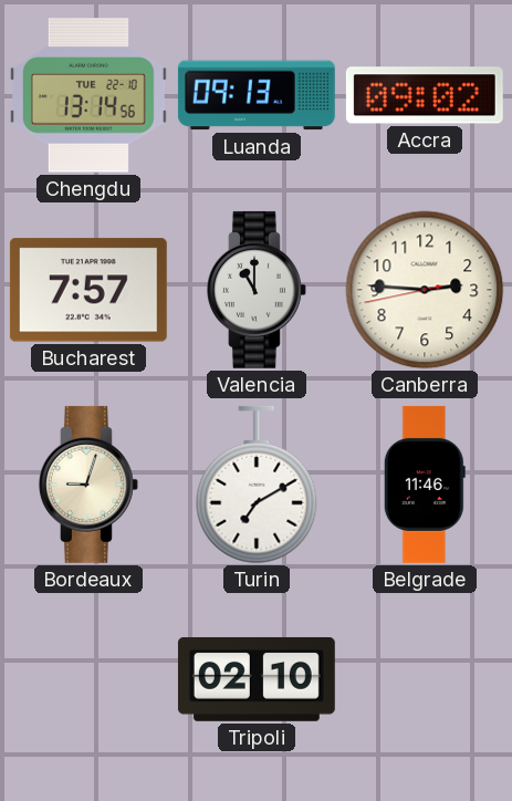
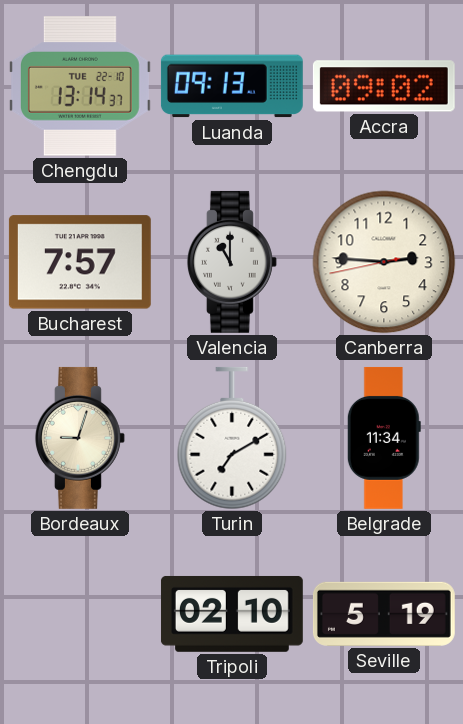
Chengdu: 13:14:56 -> 13:14:37 (80, 86)
Belgrade: 11:46 -> 11:34 (384, 438)
Seville: none -> 5:19 (384, 614)
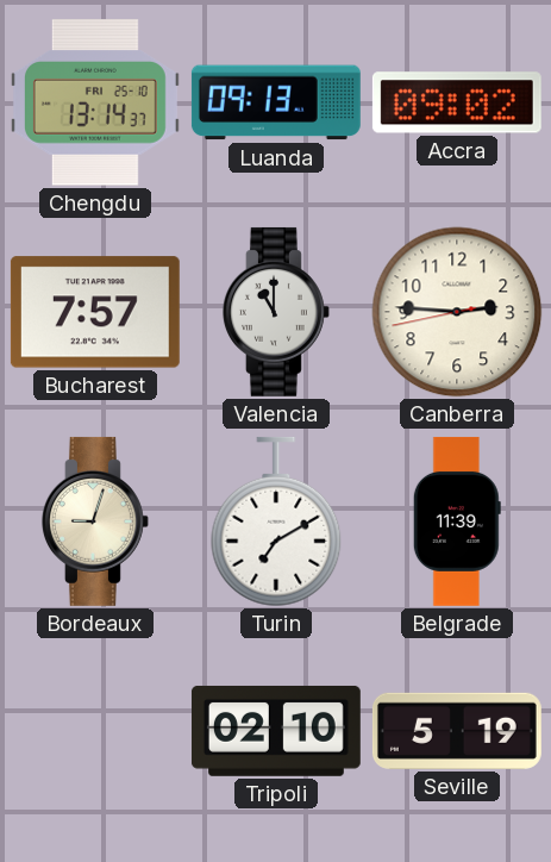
Chengdu date: TUE 22-10 -> FRI 25-10 (95, 102)
Belgrade: 11:34 -> 11:39 (457, 521)
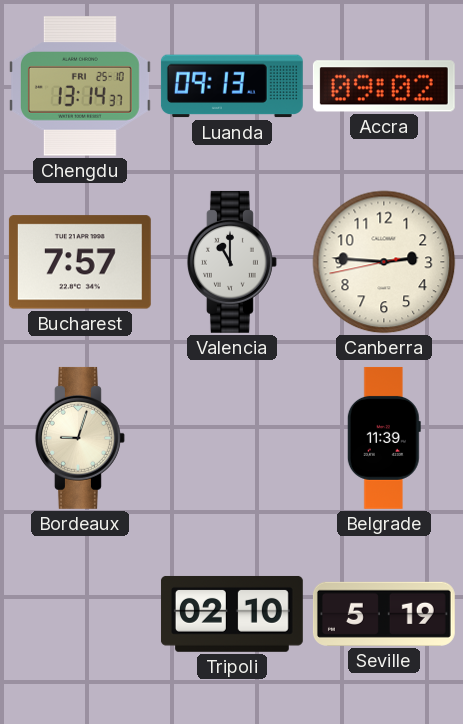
Turin: 7:10 -> none (276, 521)
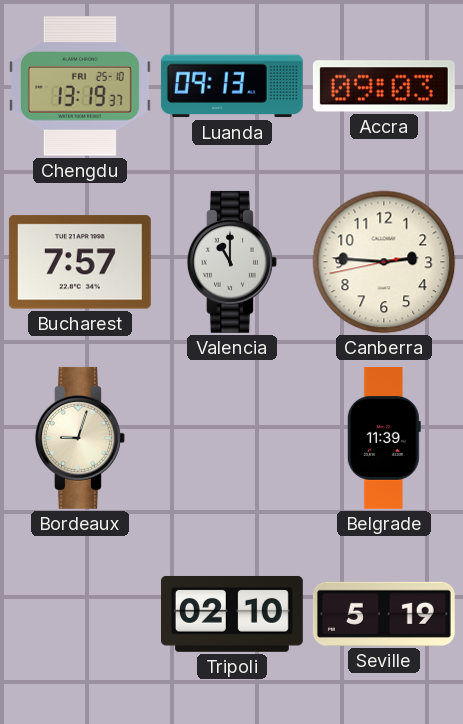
Chengdu: 13:14 -> 13:19 (80, 86)
Accra: 09:02 -> 09:03 (384, 86)
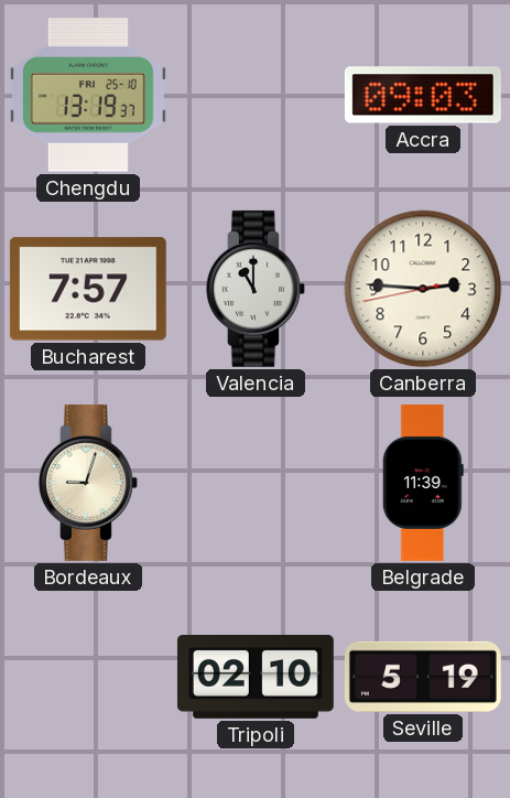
Luanda: 09:13 -> none (232, 86)
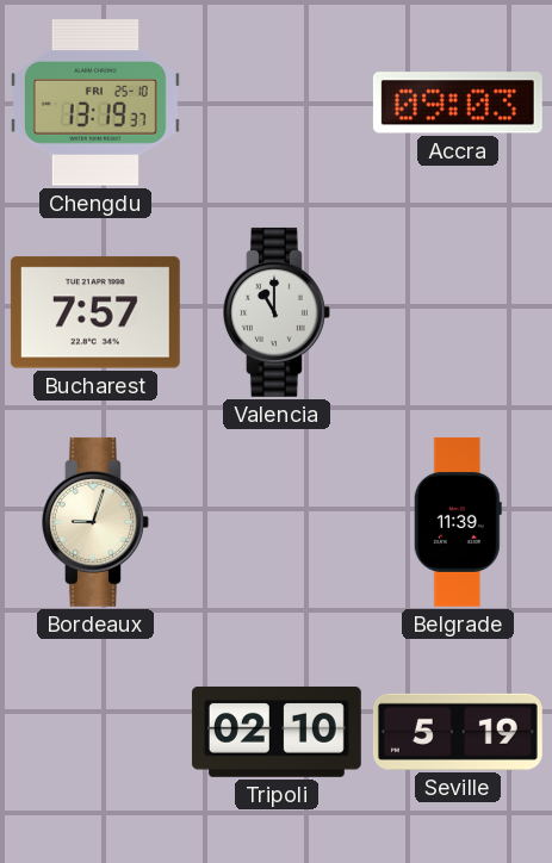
Canberra: 2:45 -> none (423, 289)
